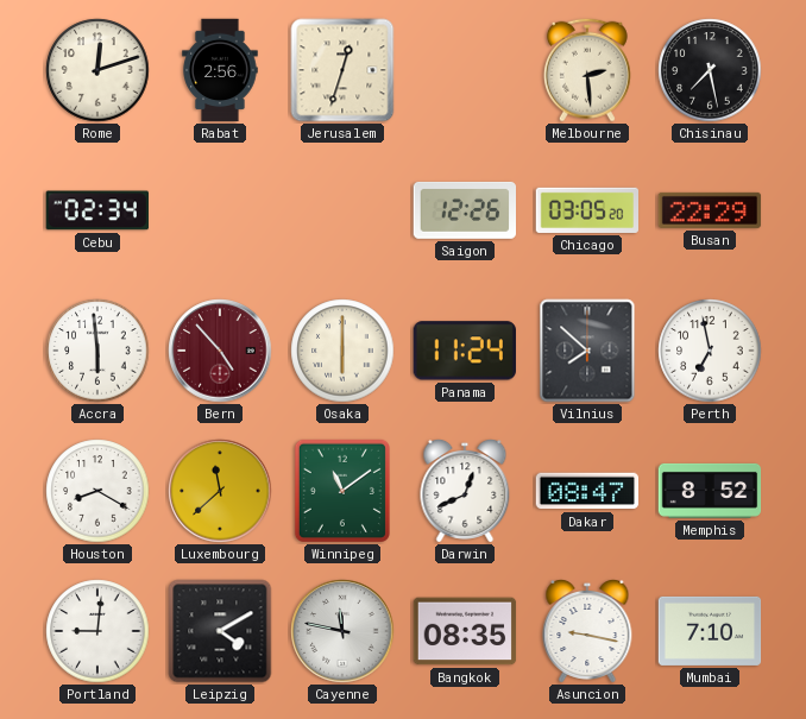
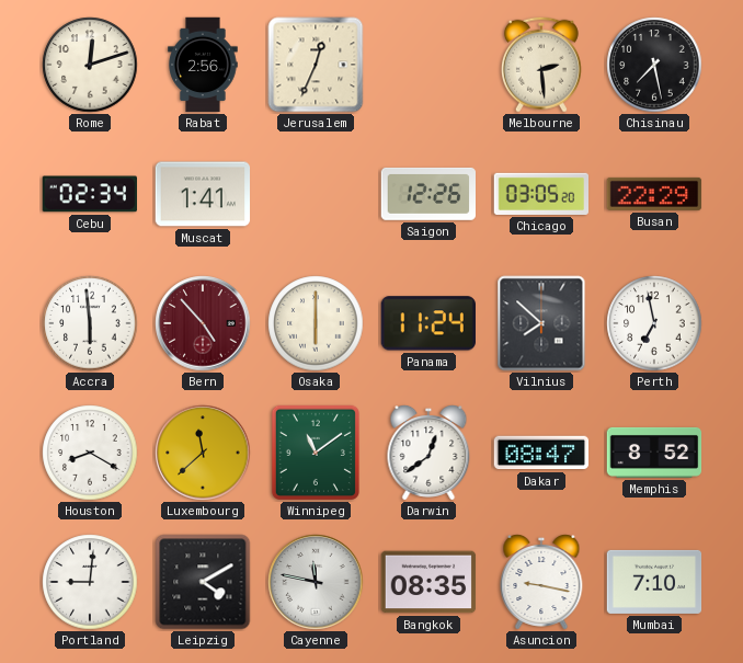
Jerusalem: 12:33 -> 12:34 (316, 65)
Muscat: none -> 1:41 (203, 194)
Darwin: 12:41 -> 12:39 (428, 454)
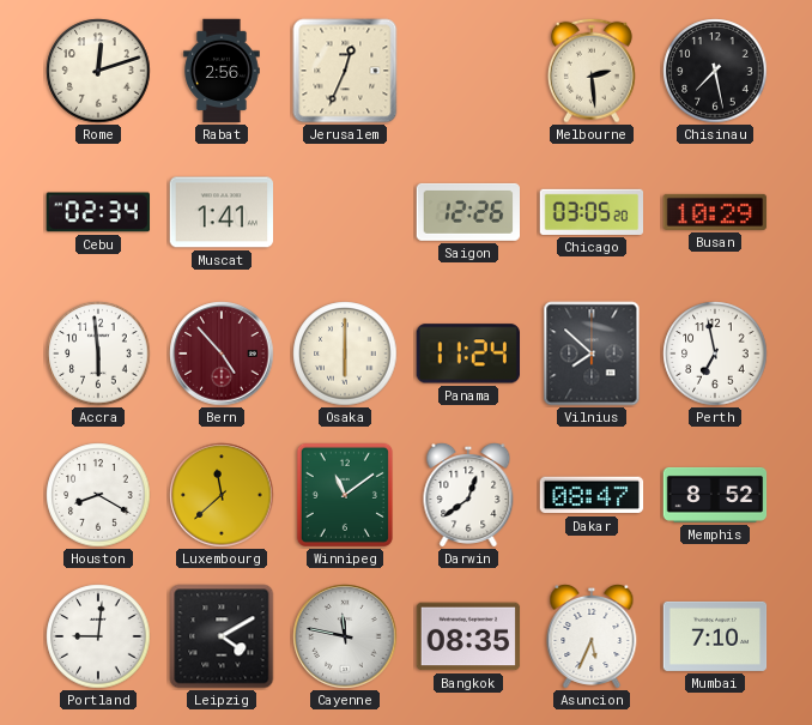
Busan: 22:29 -> 10:29 (715, 212)
Asuncion: 9:17 -> 5:34 (592, 638)
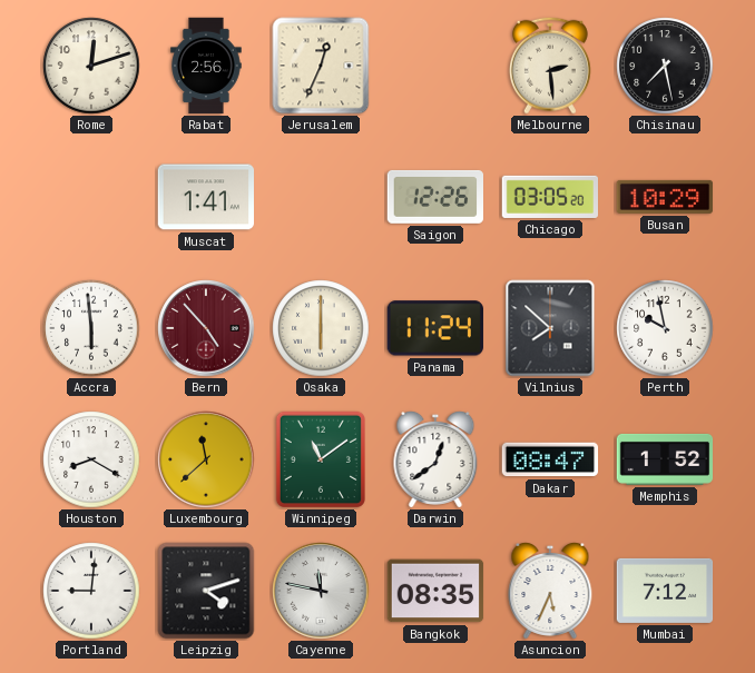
Cebu: 02:34 -> none (97, 212)
Perth: 6:58 -> 9:58 (665, 328)
Memphis: 8:52 -> 1:52 (665, 459)
Leipzig: 4:10 -> 4:12 (206, 591)
Mumbai: 7:10 -> 7:12 (665, 591)
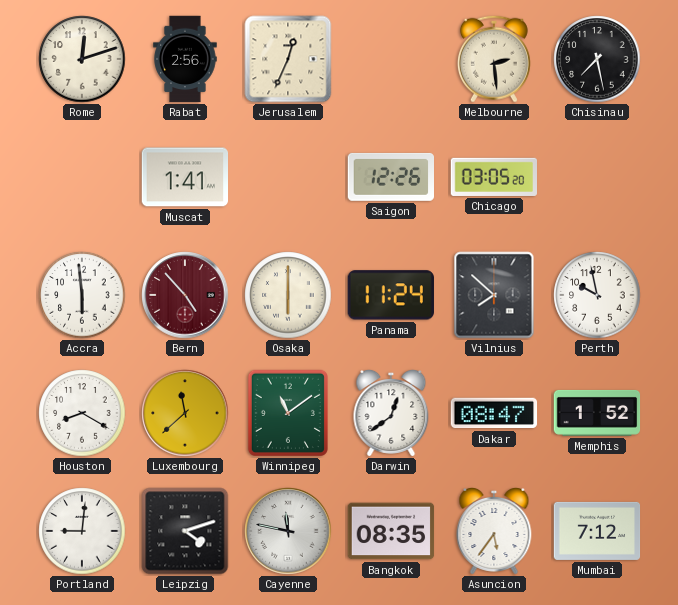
Busan: 10:29 -> none (665, 197)
Asuncion: 5:34 -> 5:36 (494, 532)
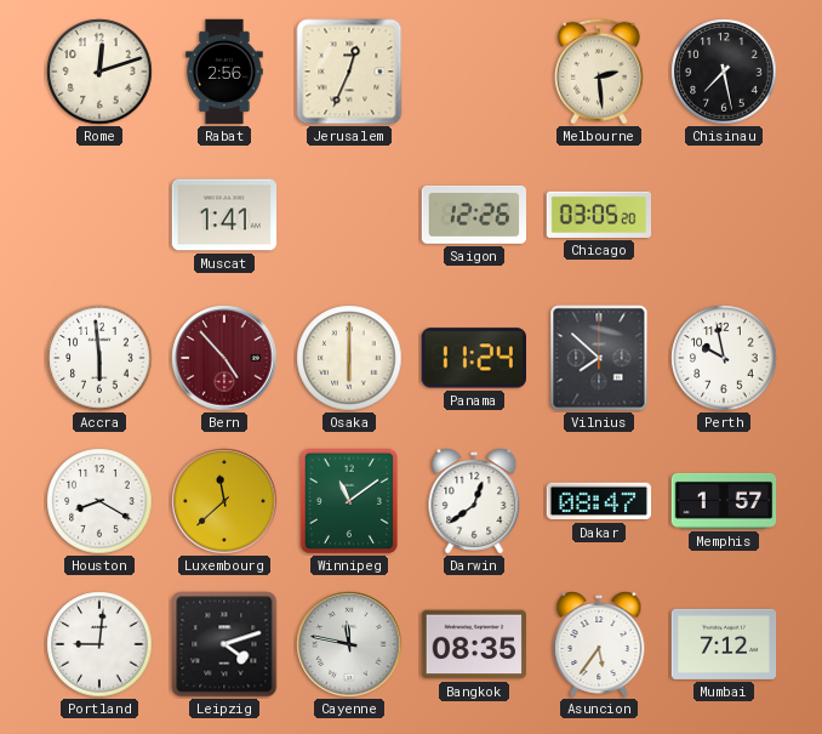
Memphis: 1:52 -> 1:57 (724, 501)
